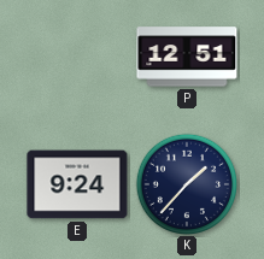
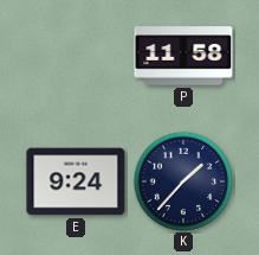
P: 12:51 -> 11:58 (183, 56)
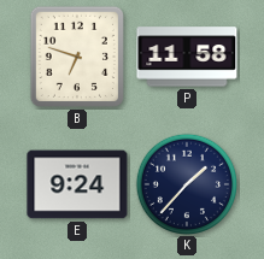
B: none -> 6:48 (77, 57)
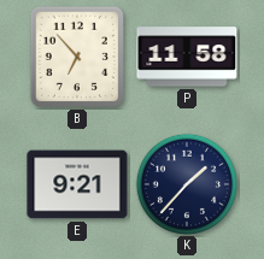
B: 6:48 -> 6:53 (77, 57)
E: 9:24 -> 9:21 (77, 184)
